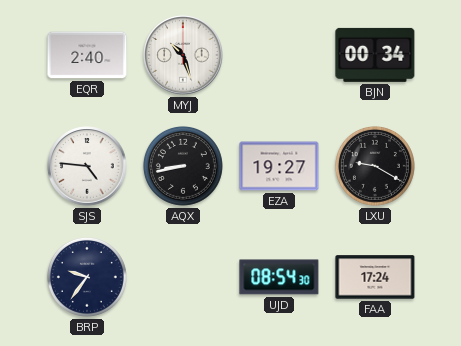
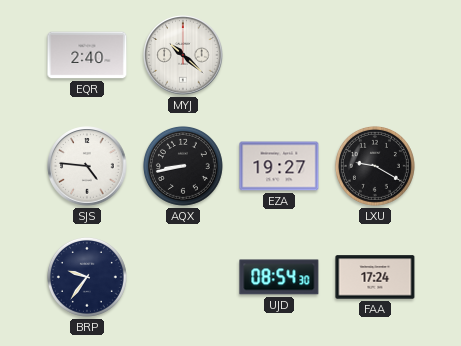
MYJ: 10:27 -> 10:22 (183, 55)
BJN: 00:34 -> none (375, 55)
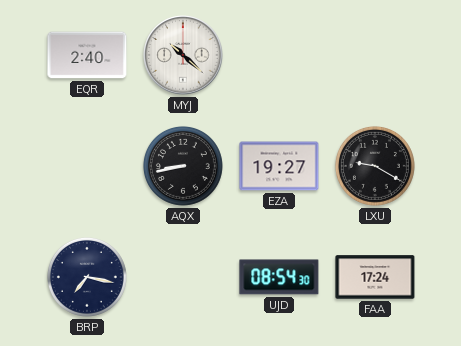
SJS: 4:46 -> none (87, 166)
BRP: 9:36 -> 7:17 (87, 277)
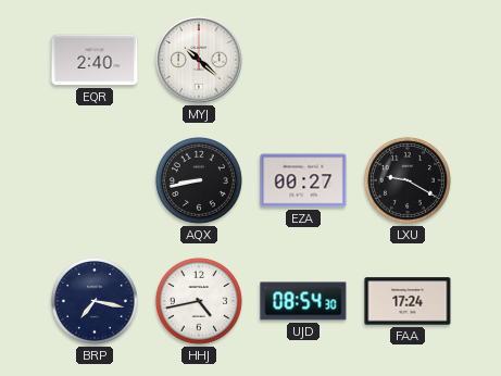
EZA: 19:27 -> 00:27 (303, 180)
HHJ: none -> 4:43 (199, 301)
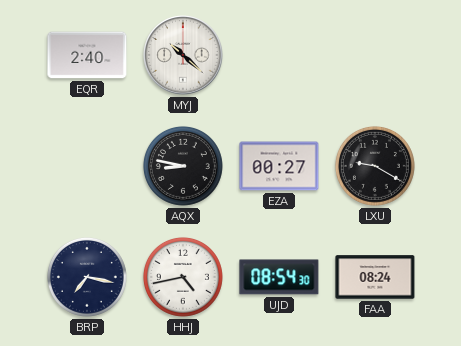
AQX: 8:43 -> 8:47 (183, 166)
FAA: 17:24 -> 08:24 (375, 277)
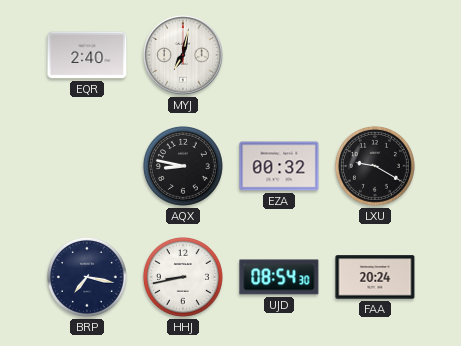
MYJ: 10:22 -> 7:02 (183, 55)
EZA: 00:27 -> 00:32 (279, 166)
HHJ: 4:43 -> 8:43 (183, 277)
FAA: 08:24 -> 20:24 (375, 277)
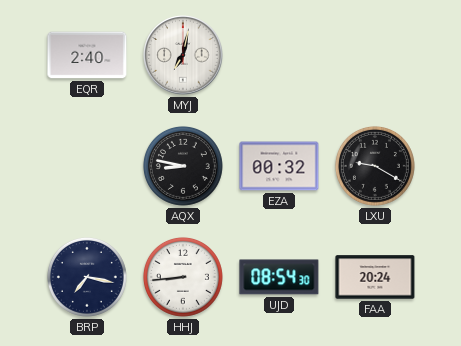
HHJ: 8:43 -> 8:44 (183, 277)
